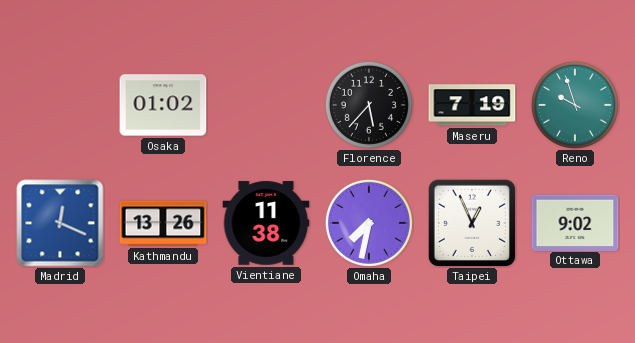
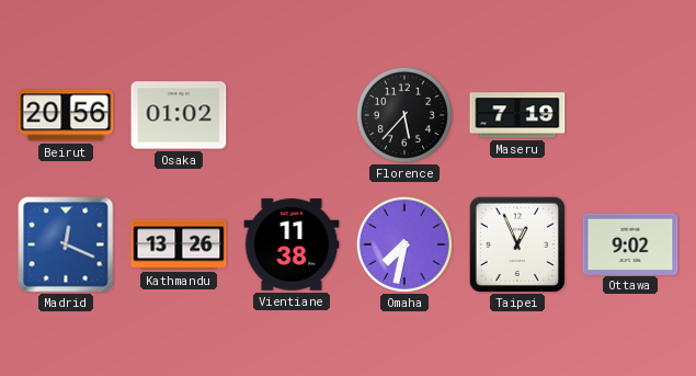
Beirut: none -> 20:56 (66, 115)
Reno: 9:57 -> none (575, 105)
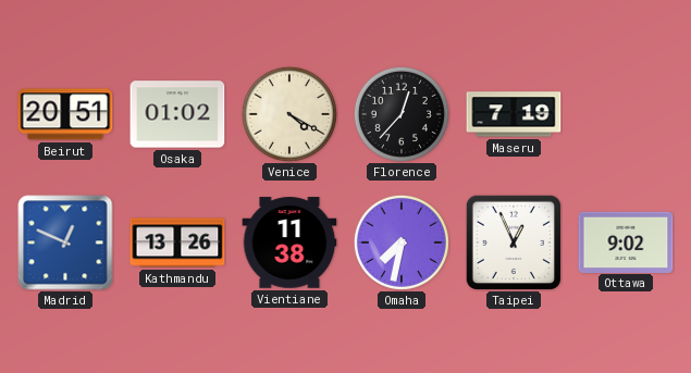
Beirut: 20:56 -> 20:51 (65, 114)
Venice: none -> 4:20 (289, 114)
Florence: 5:37 -> 12:37 (402, 114)
Madrid: 12:19 -> 12:49 (65, 243)
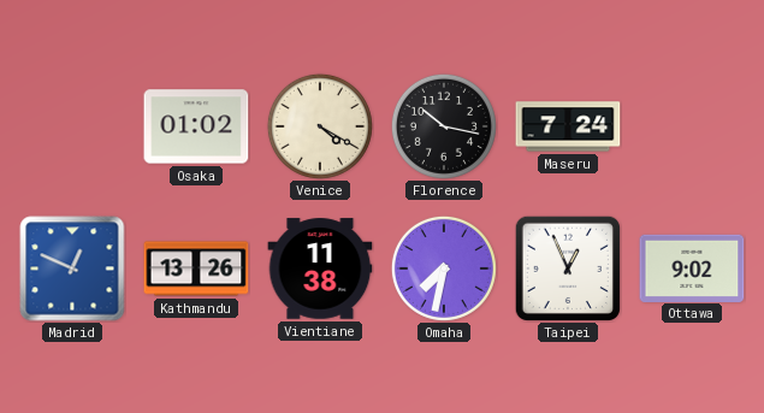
Beirut: 20:51 -> none (65, 114)
Florence: 12:37 -> 10:17 (444, 126)
Maseru: 7:19 -> 7:24 (568, 126)
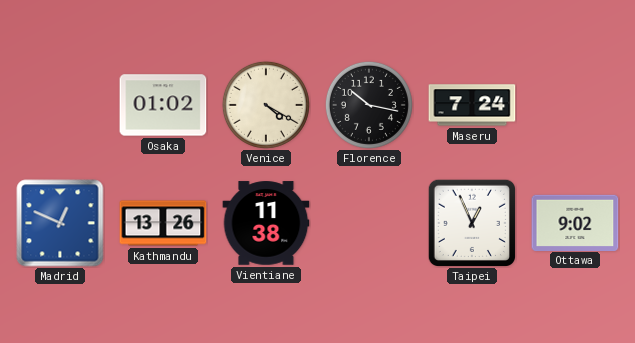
Omaha: 7:32 -> none (444, 269)
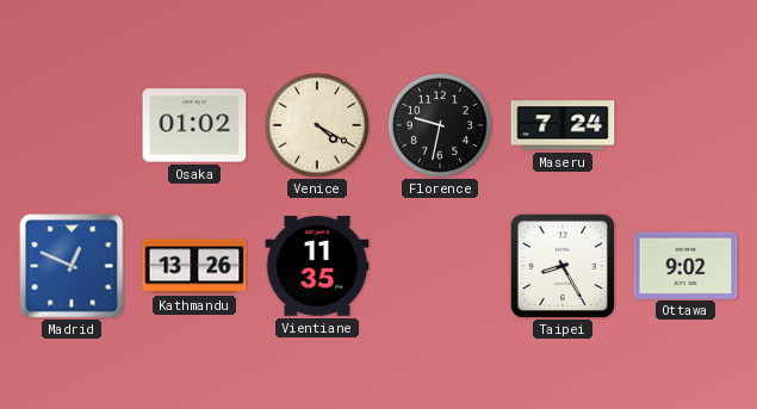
Florence: 10:17 -> 9:32 (440, 125)
Vientiane: 11:38 -> 11:35 (317, 266)
Taipei: 12:56 -> 8:25 (561, 265)
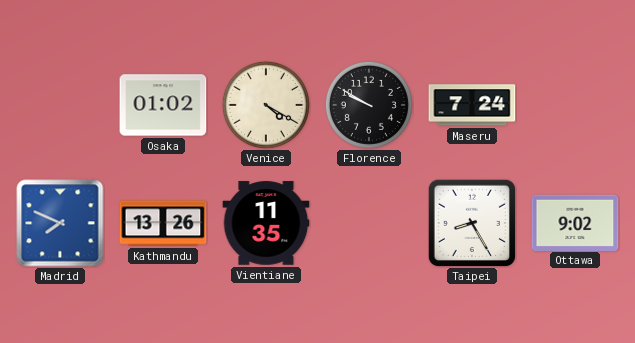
Florence: 9:32 -> 9:50 (369, 105)
Madrid: 12:49 -> 7:49 (60, 223)
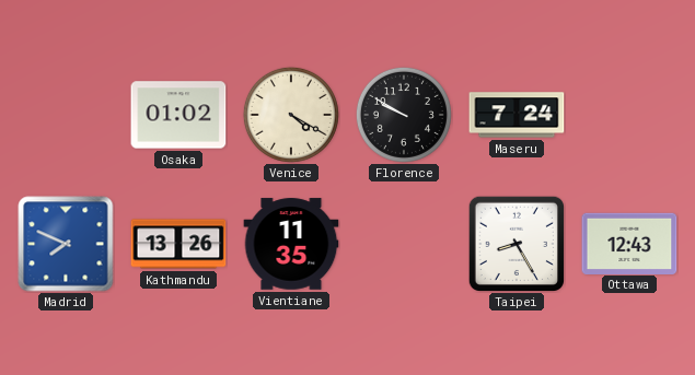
Ottawa: 9:02 -> 12:43 (629, 243)
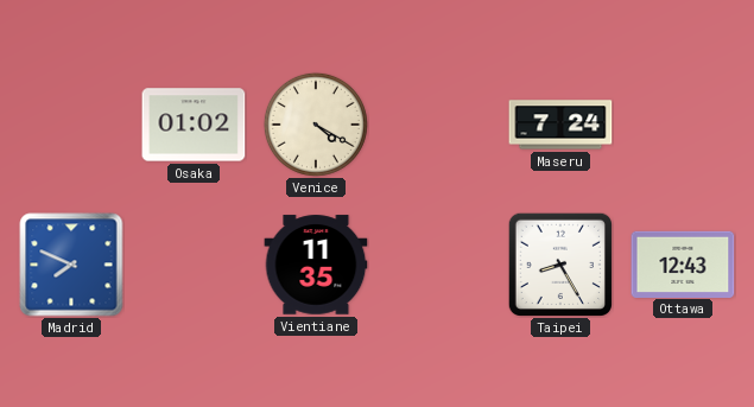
Florence: 9:50 -> none (404, 115)
Kathmandu: 13:26 -> none (178, 244)
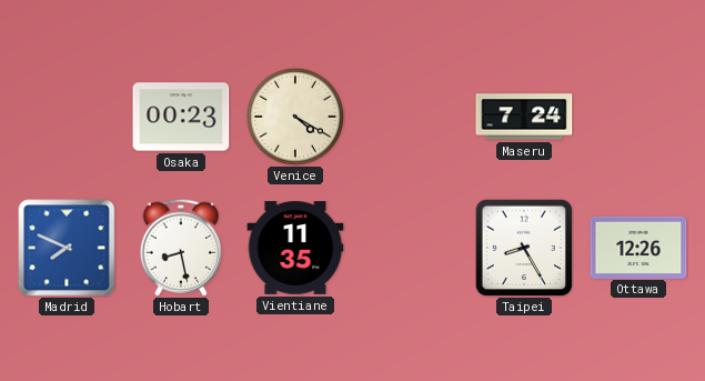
Osaka: 01:02 -> 00:23 (181, 117)
Hobart: none -> 8:28 (180, 248)
Ottawa: 12:43 -> 12:26 (638, 247)
